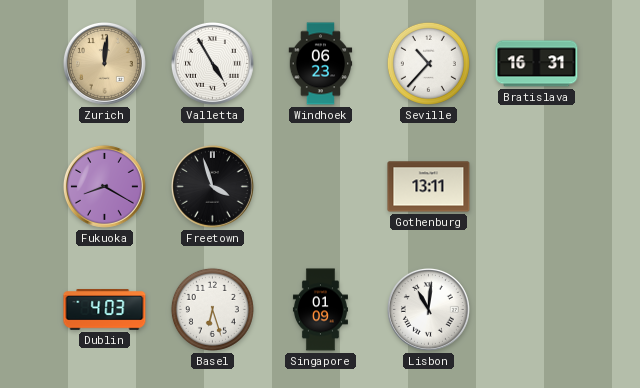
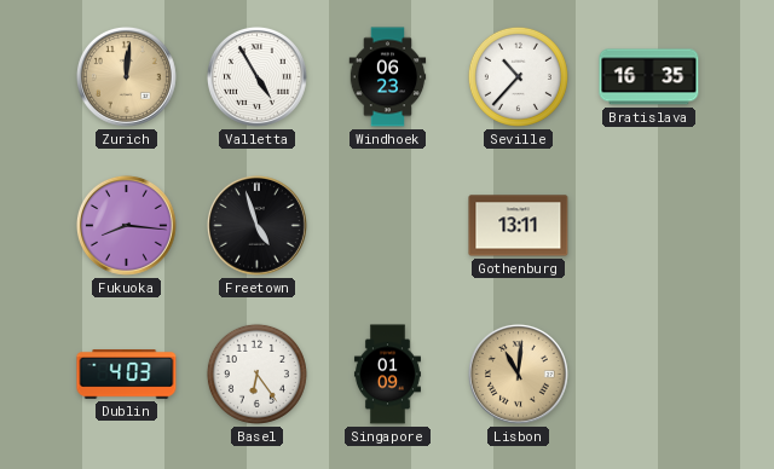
Bratislava: 16:31 -> 16:35 (649, 77)
Fukuoka: 8:20 -> 8:16 (126, 225)
Freetown: 3:57 -> 4:57 (256, 225)
Basel: 6:27 -> 6:24 (256, 374)
Lisbon dial: white -> champagne (518, 374)
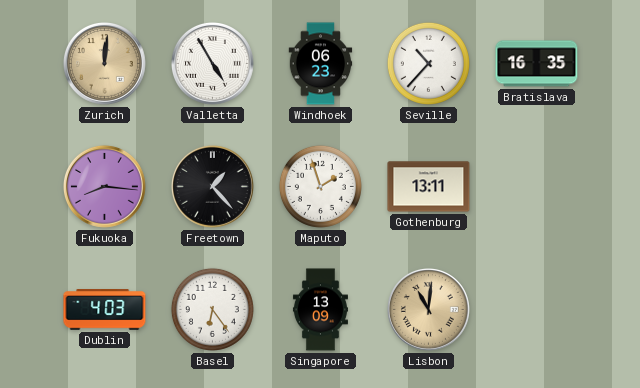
Freetown: 4:57 -> 1:23 (212, 186)
Maputo: none -> 1:57 (320, 186)
Singapore: 01:09 -> 13:09 (320, 310)
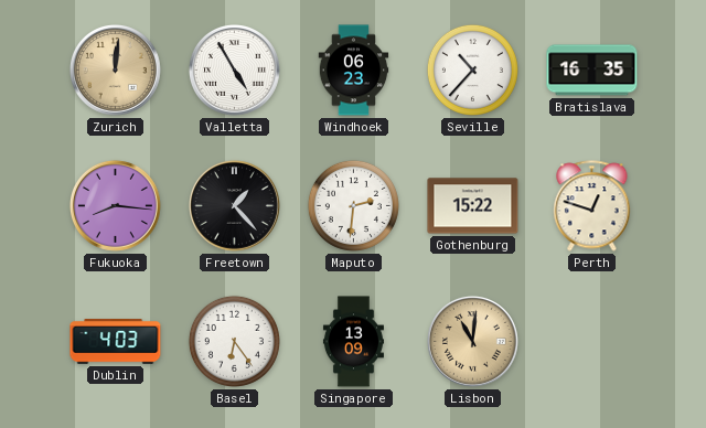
Maputo: 1:57 -> 2:31 (353, 205)
Gothenburg: 13:11 -> 15:22 (473, 206)
Perth: none -> 12:48 (592, 206)
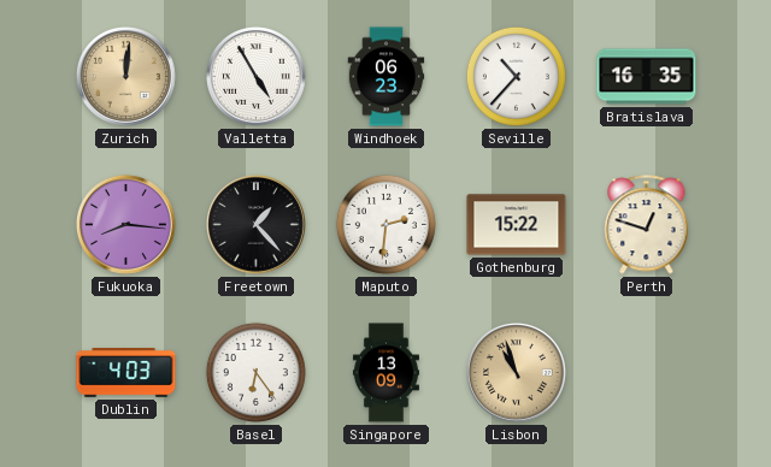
Lisbon: 11:01 -> 10:57 (516, 372)
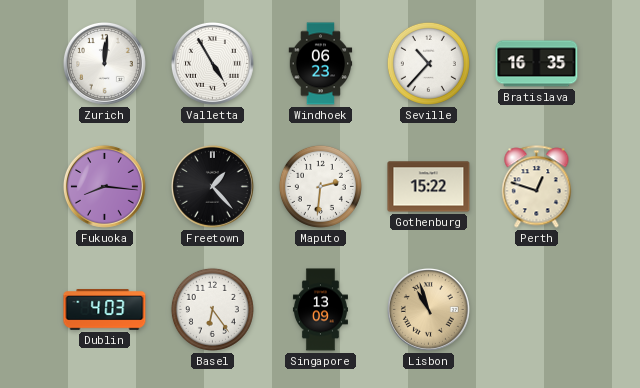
Zurich dial: champagne -> white (104, 63)
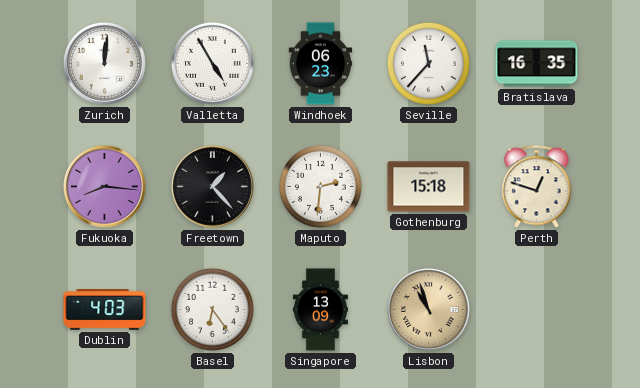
Seville: 10:37 -> 11:37 (428, 63)
Gothenburg: 15:22 -> 15:18 (429, 187)
